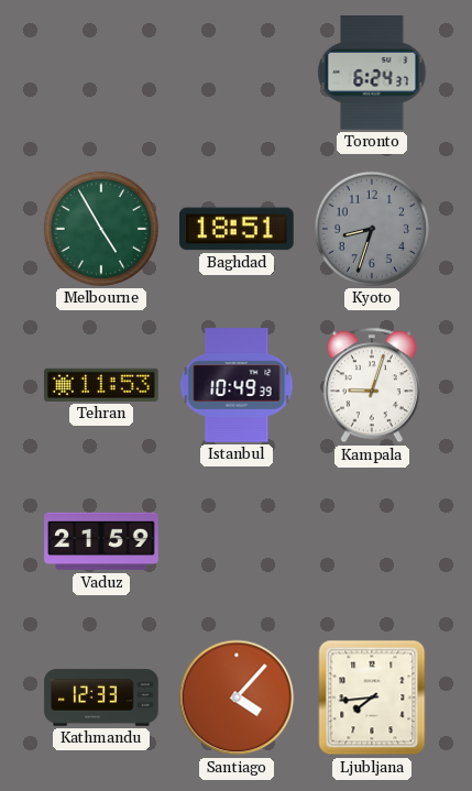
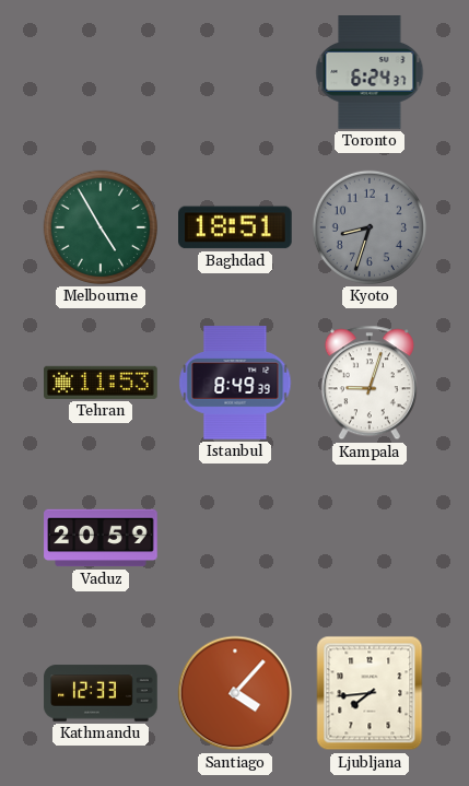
Istanbul: 10:49 -> 8:49 (235, 383)
Vaduz: 21:59 -> 20:59 (101, 538)
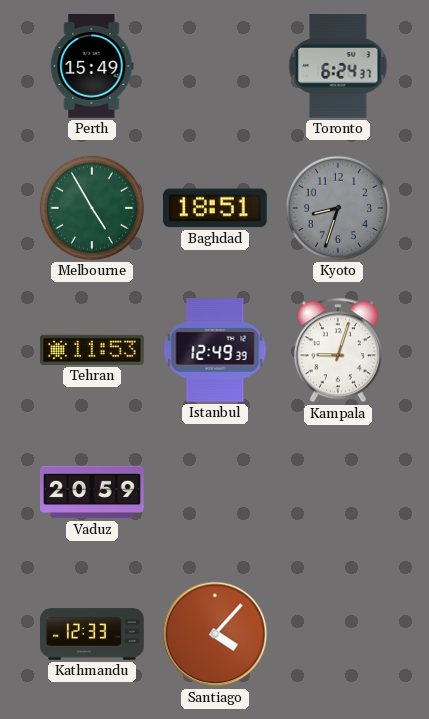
Perth: none -> 15:49 (92, 66)
Istanbul: 8:49 -> 12:49 (215, 350)
Ljubljana: 7:44 -> none (370, 693)
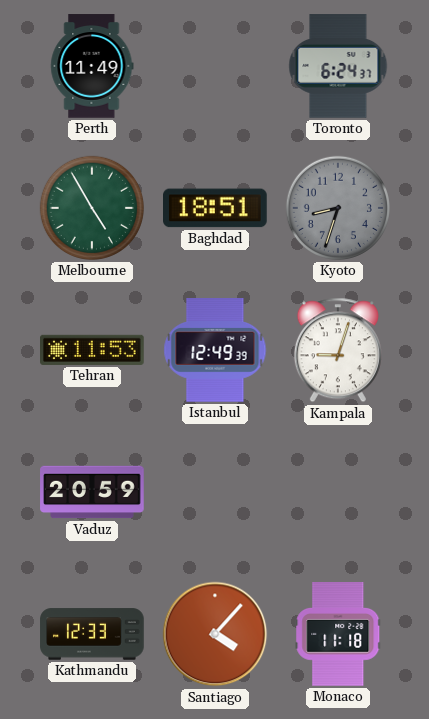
Perth: 15:49 -> 11:49 (92, 66)
Monaco: none -> 11:18 (338, 635)
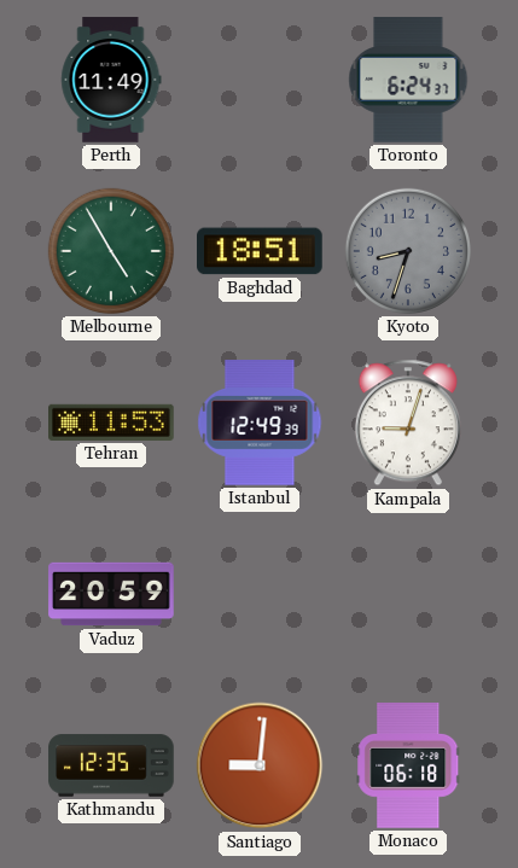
Kathmandu: 12:33 -> 12:35 (111, 765)
Santiago: 4:07 -> 9:01 (260, 765)
Monaco: 11:18 -> 06:18 (408, 767)
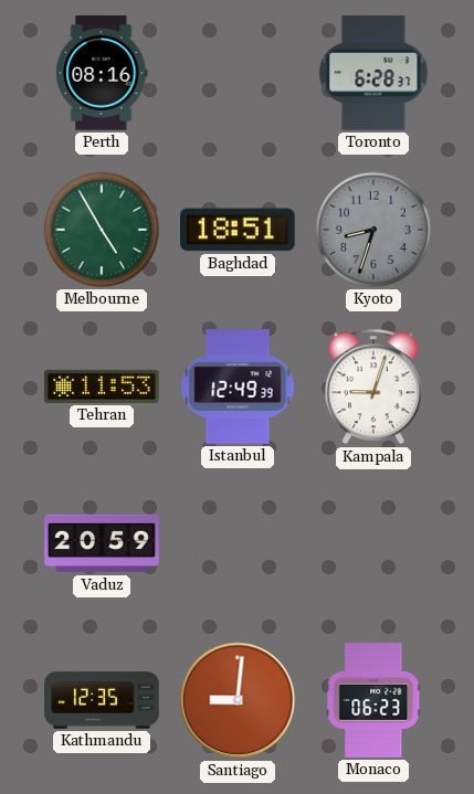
Perth: 11:49 -> 08:16 (102, 73)
Toronto: 6:24 -> 6:28 (373, 73)
Monaco: 06:18 -> 06:23 (373, 701)
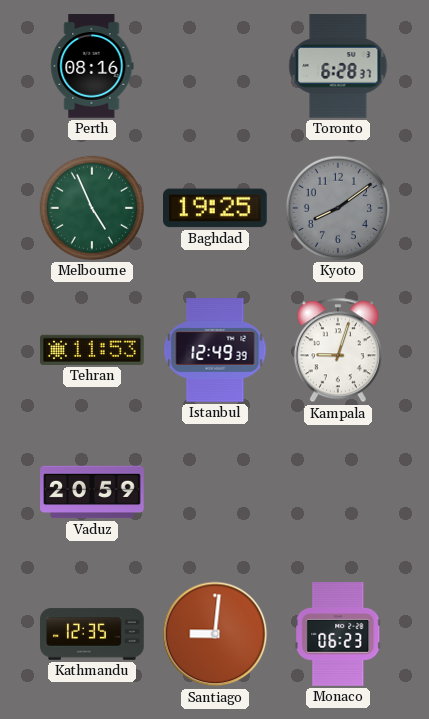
Melbourne: 4:55 -> 4:56 (92, 208)
Baghdad: 18:51 -> 19:25 (216, 208)
Kyoto: 8:33 -> 8:09 (338, 208)
